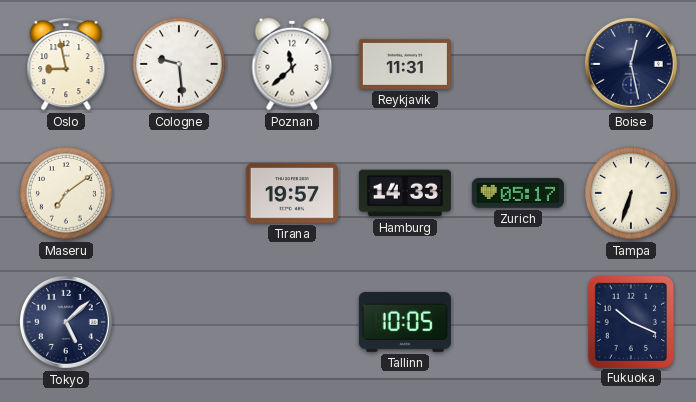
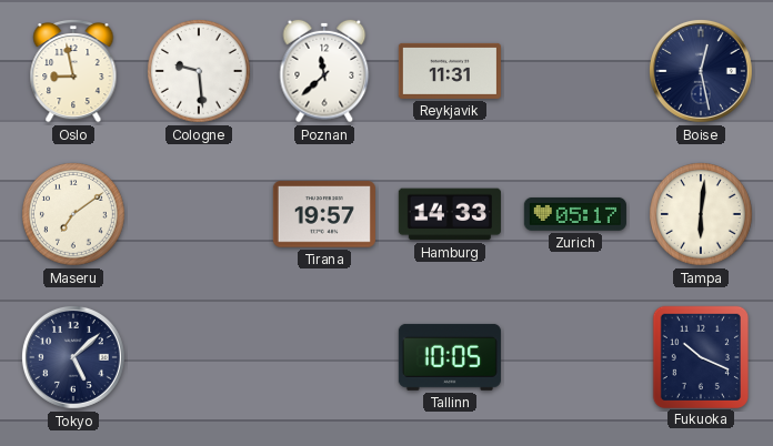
Tampa: 6:33 -> 6:01 (702, 215)
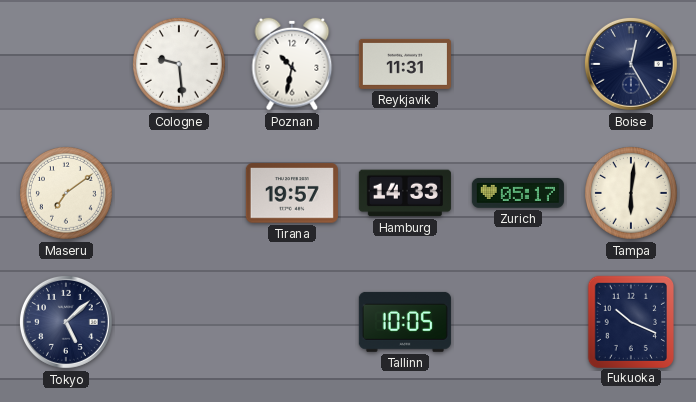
Oslo: 8:58 -> none (73, 71)
Poznan: 11:38 -> 10:32 (292, 64)
Boise: 12:28 -> 12:25 (631, 64)
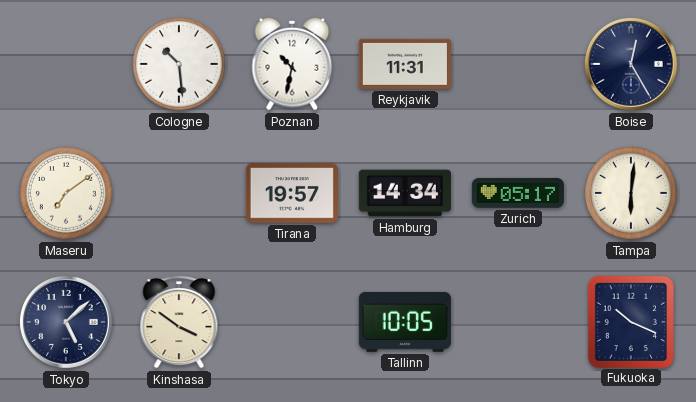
Cologne: 9:29 -> 10:29 (180, 65)
Hamburg: 14:33 -> 14:34 (405, 193)
Kinshasa: none -> 3:51 (179, 322)
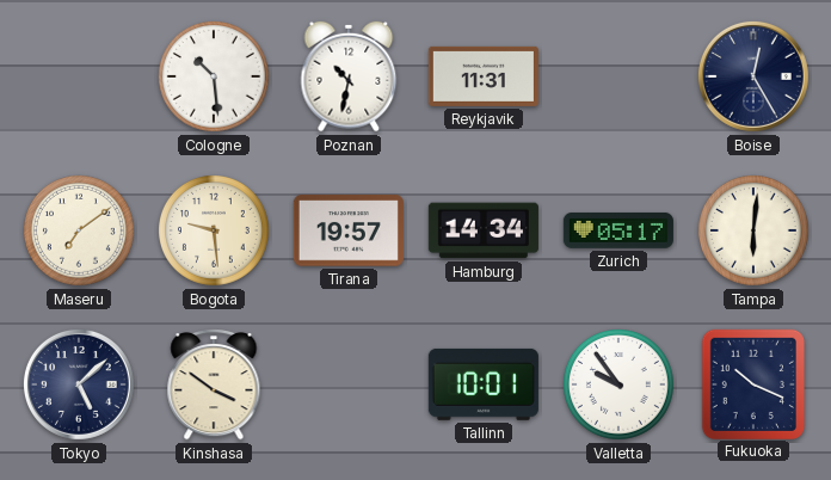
Bogota: none -> 9:29 (215, 232)
Tallinn: 10:05 -> 10:01 (484, 384)
Valletta: none -> 9:54 (620, 386)
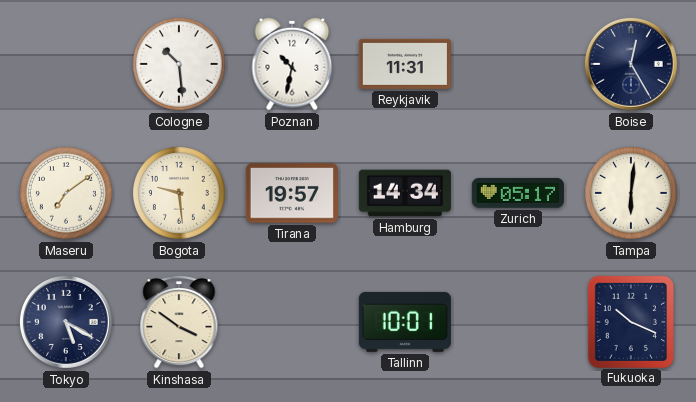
Tokyo: 5:08 -> 5:20 (66, 322)
Valletta: 9:54 -> none (620, 386)
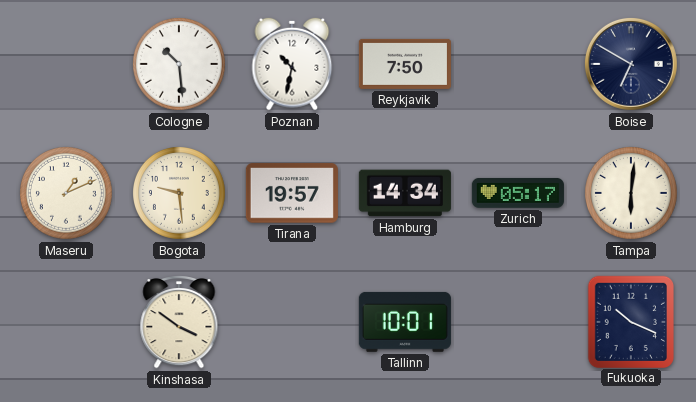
Reykjavik: 11:31 -> 7:50 (405, 64)
Boise: 12:25 -> 6:50 (631, 64)
Maseru: 7:09 -> 1:11 (67, 194)
Tokyo: 5:20 -> none (66, 322)
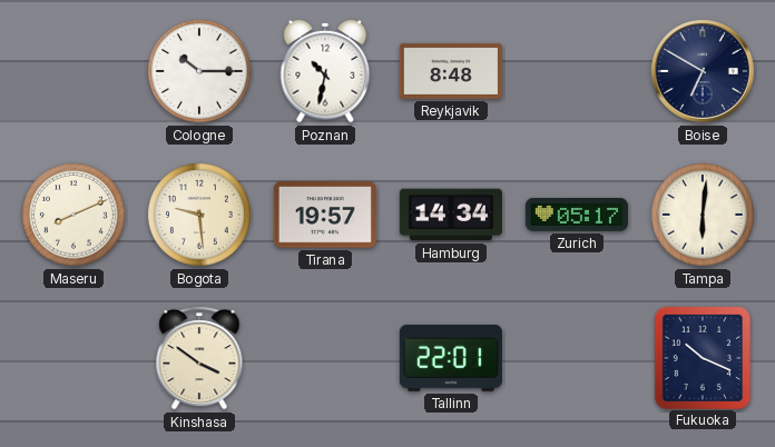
Cologne: 10:29 -> 10:15 (200, 72)
Reykjavik: 7:50 -> 8:48 (451, 71)
Maseru: 1:11 -> 8:11 (75, 216)
Tallinn: 10:01 -> 22:01 (451, 358)
